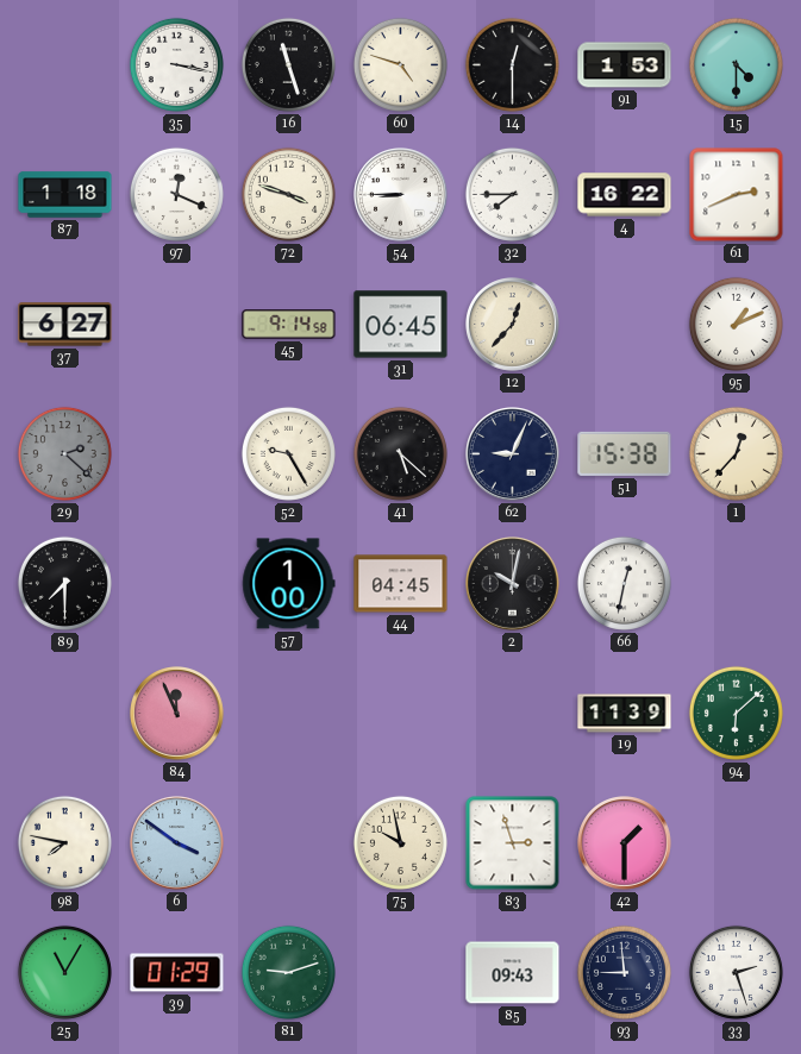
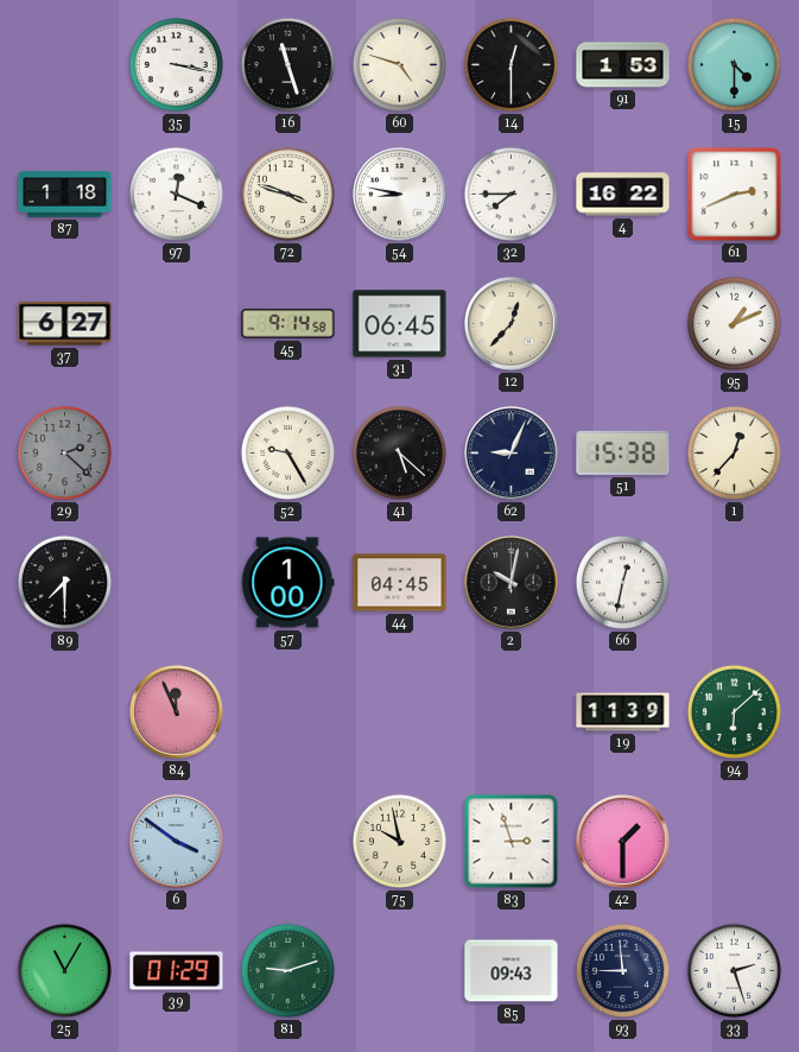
54: 8:45 -> 8:47 (400, 195)
98: 7:47 -> none (64, 842)
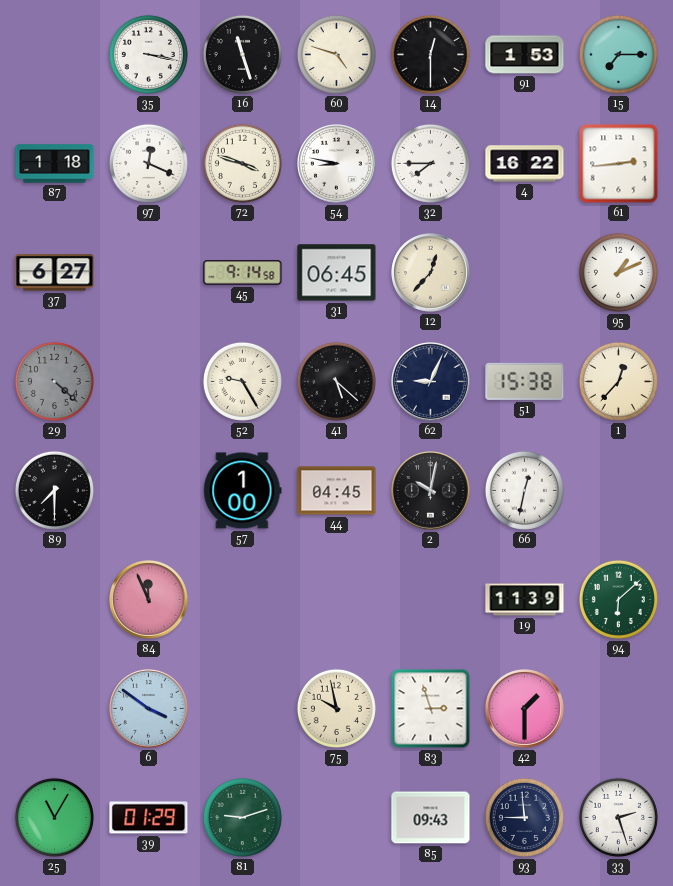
15: 4:30 -> 7:15 (618, 54)
61: 2:41 -> 2:44 (619, 164)
29: 2:22 -> 4:22 (54, 381)
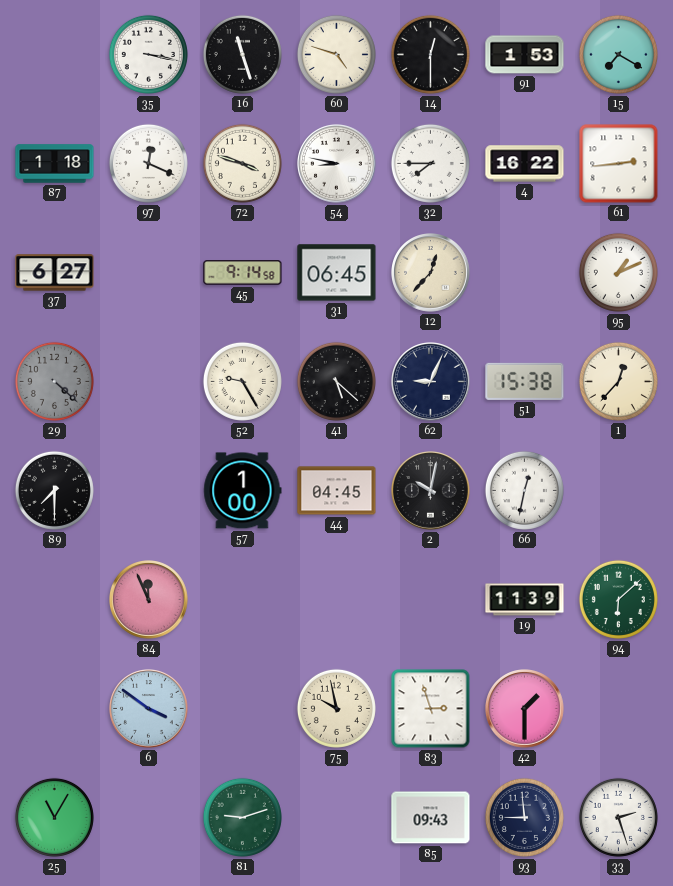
15: 7:15 -> 7:20 (618, 54)
39: 01:29 -> none (149, 818)
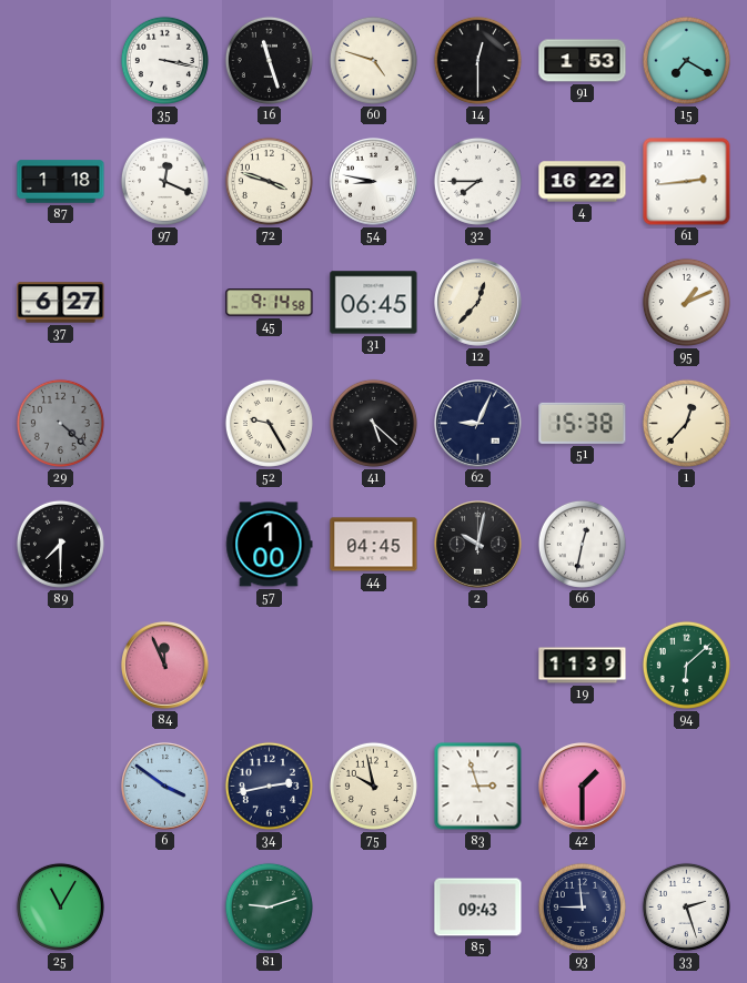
34: none -> 2:43 (269, 786)
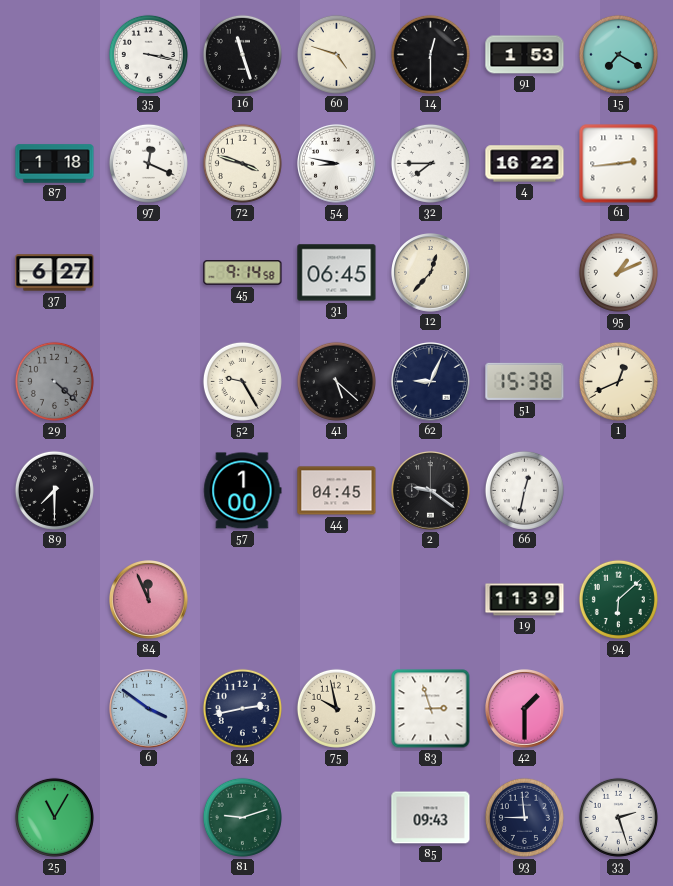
1: 12:37 -> 12:41 (618, 381)
2: 10:02 -> 9:21 (431, 491)
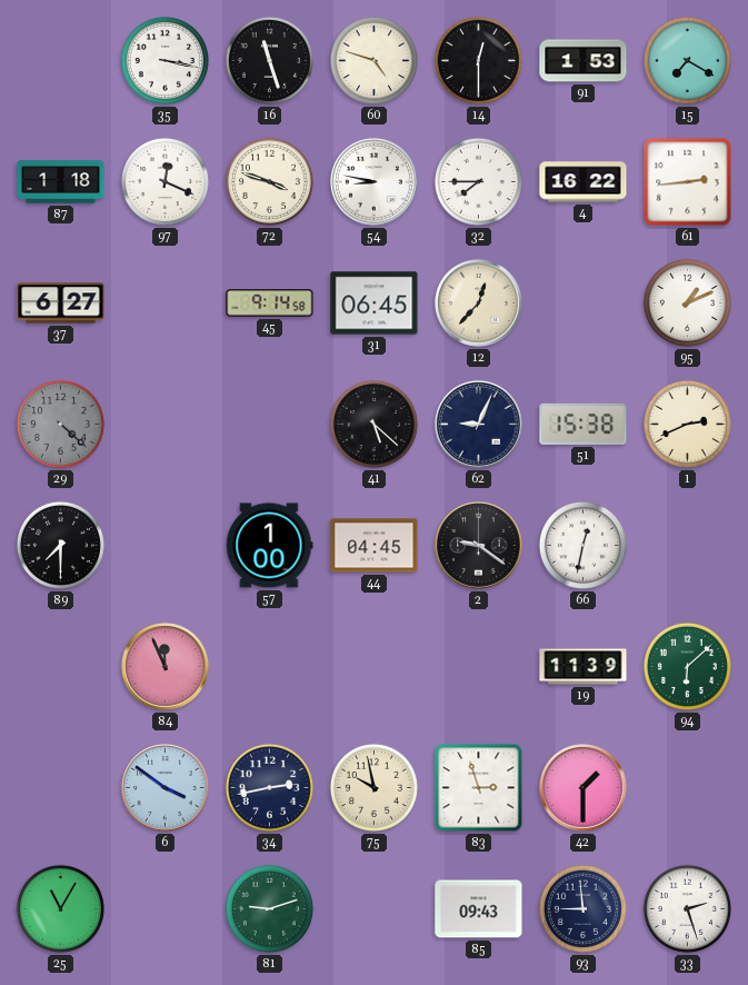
52: 9:25 -> none (242, 381)
1: 12:41 -> 2:41 (687, 424)
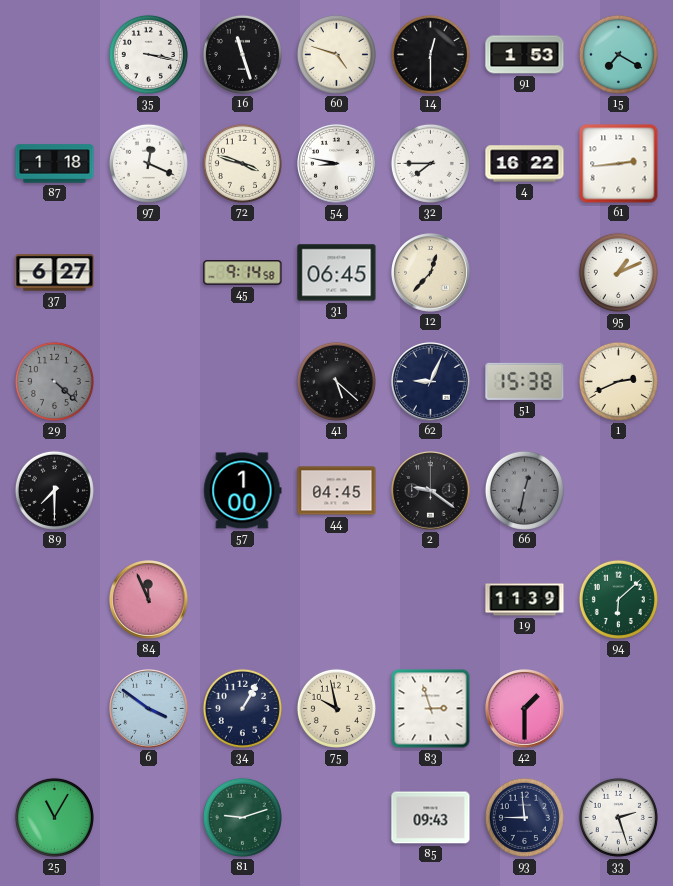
66 dial: white -> grey (524, 490)
34: 2:43 -> 1:05 (242, 708)
